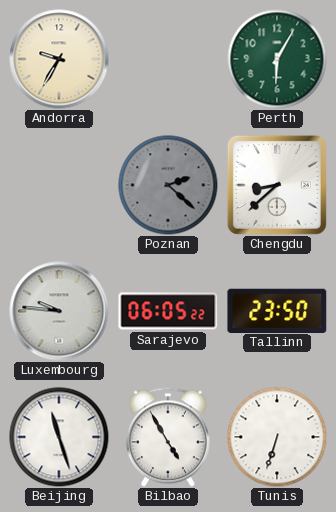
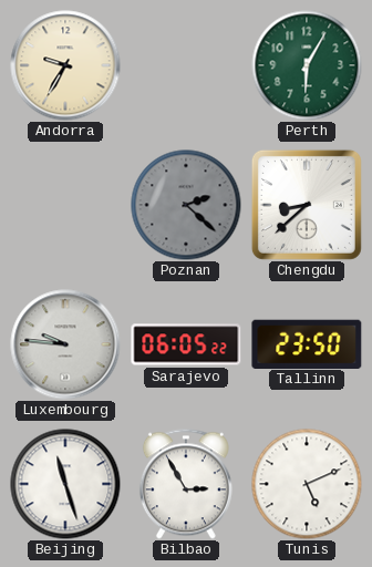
Bilbao: 4:55 -> 2:55 (186, 484)
Tunis: 6:33 -> 5:11 (307, 484)
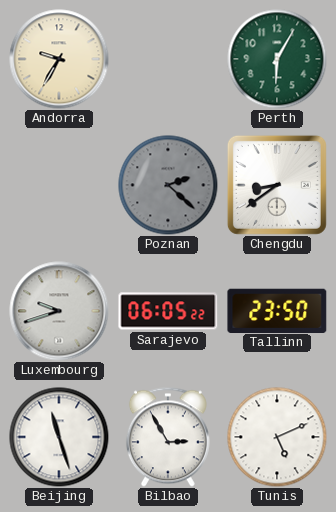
Chengdu: 8:38 -> 8:39 (277, 185)
Luxembourg: 9:46 -> 9:42 (59, 311)
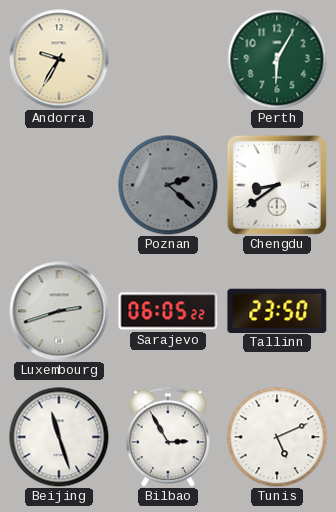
Luxembourg: 9:42 -> 2:42 (59, 311)
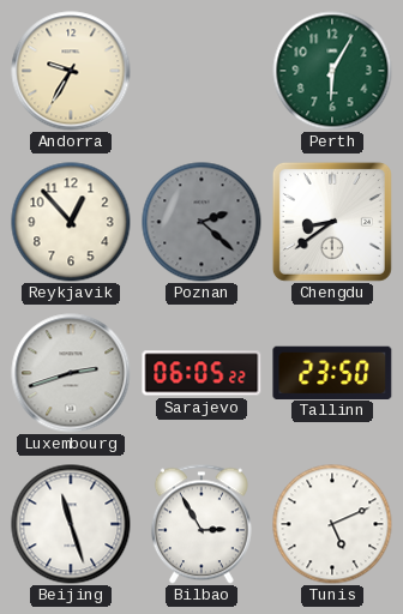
Reykjavik: none -> 12:53 (71, 222)
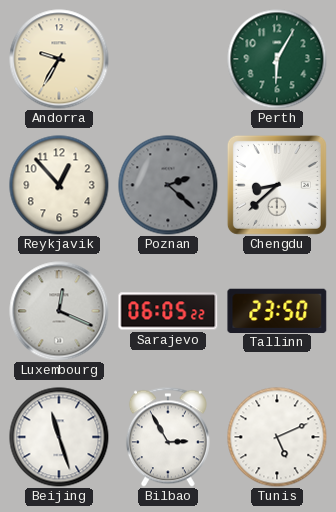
Chengdu: 8:39 -> 8:38 (277, 185)
Luxembourg: 2:42 -> 12:19 (59, 311)
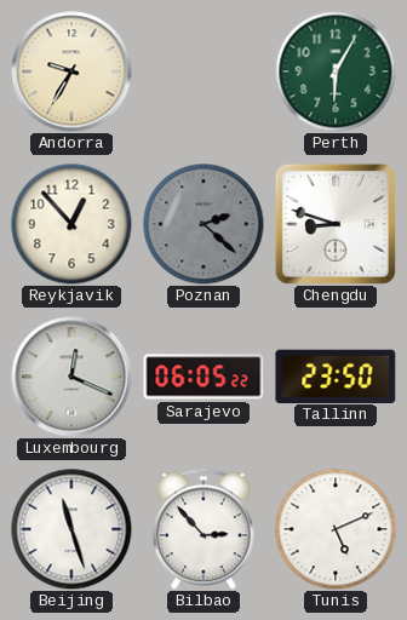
Chengdu: 8:38 -> 8:48 (336, 224)
Bilbao: 2:55 -> 2:53 (203, 529)
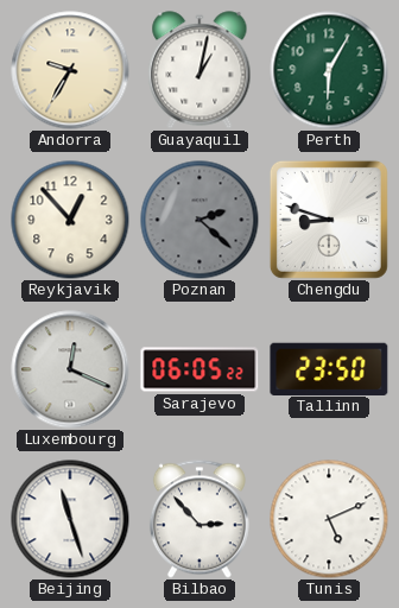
Guayaquil: none -> 1:02 (199, 70)
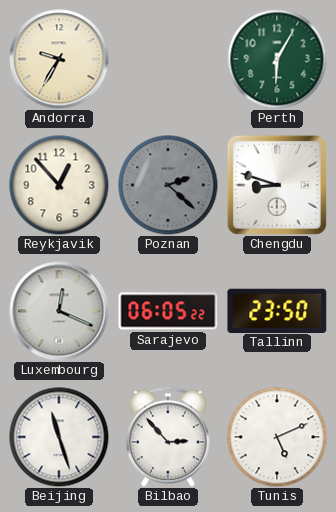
Guayaquil: 1:02 -> none (199, 70)
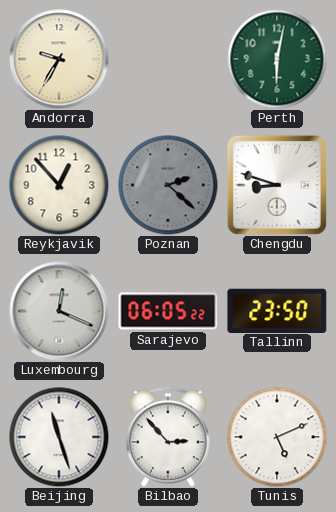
Perth: 6:05 -> 6:02 (277, 59)
